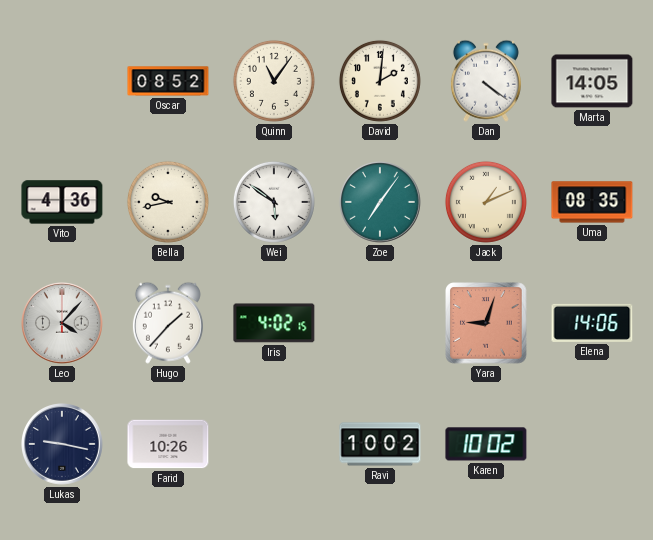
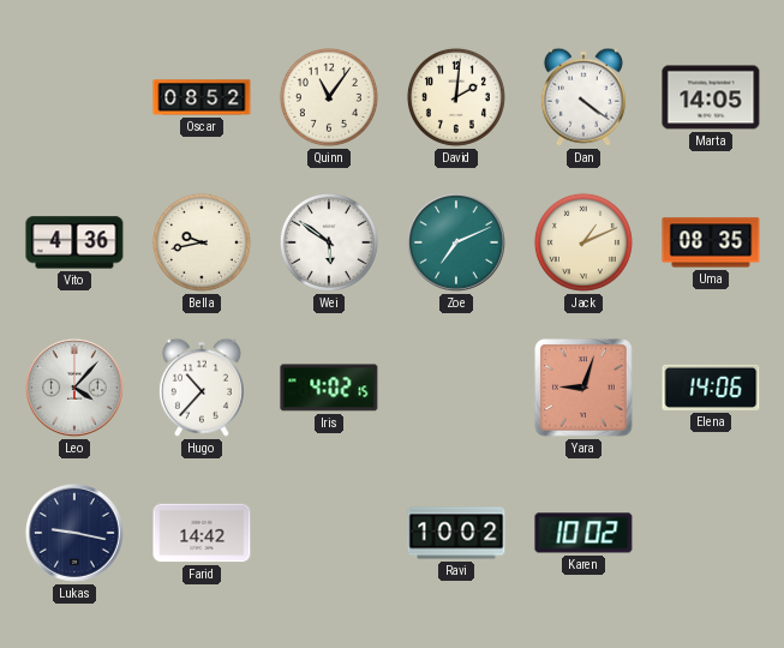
Zoe: 7:06 -> 7:11 (457, 244)
Hugo: 1:37 -> 10:37 (202, 388)
Farid: 10:26 -> 14:42 (202, 533)
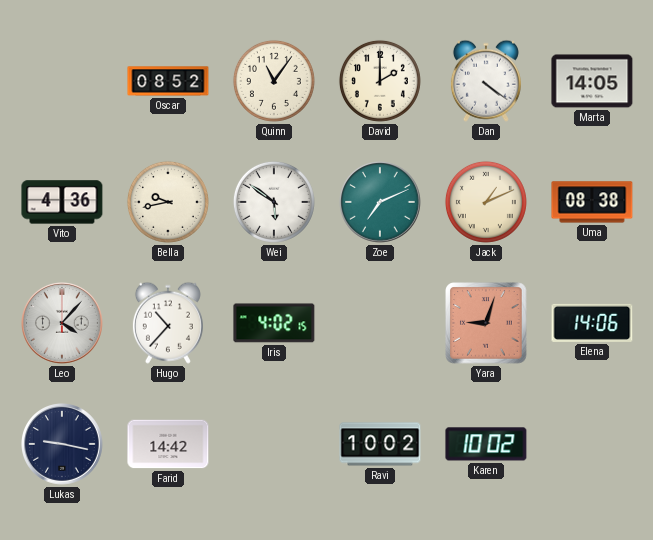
David: 2:01 -> 2:00 (380, 81)
Uma: 08:35 -> 08:38 (592, 202)
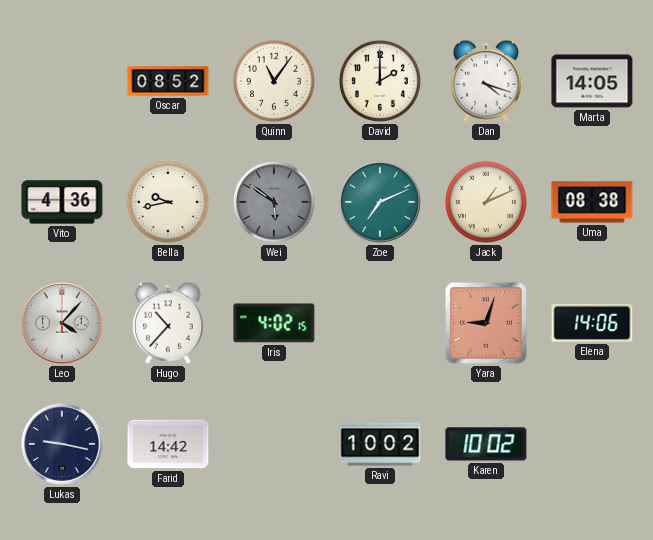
Dan: 4:21 -> 4:18 (486, 81)
Wei dial: white -> grey (274, 202)
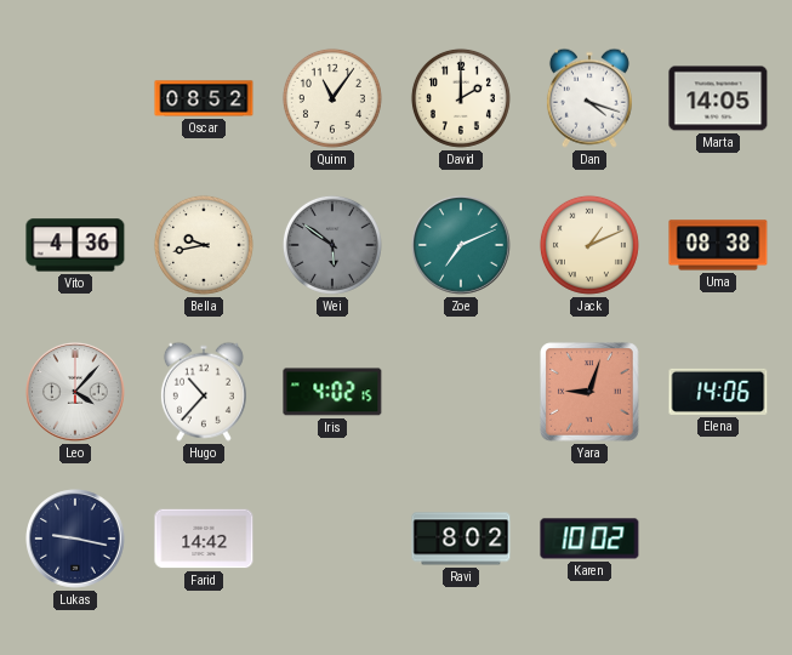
Ravi: 10:02 -> 8:02 (461, 539)
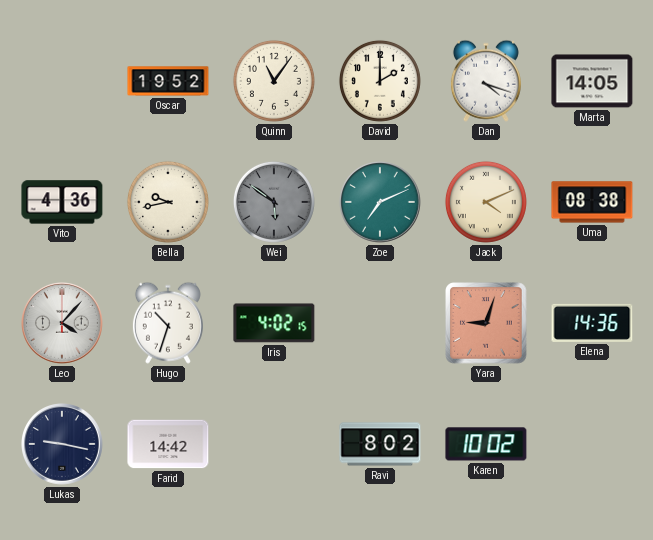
Oscar: 08:52 -> 19:52 (168, 81)
Jack: 1:11 -> 4:11 (486, 202)
Hugo: 10:37 -> 10:33 (168, 323)
Elena: 14:06 -> 14:36 (592, 323)
